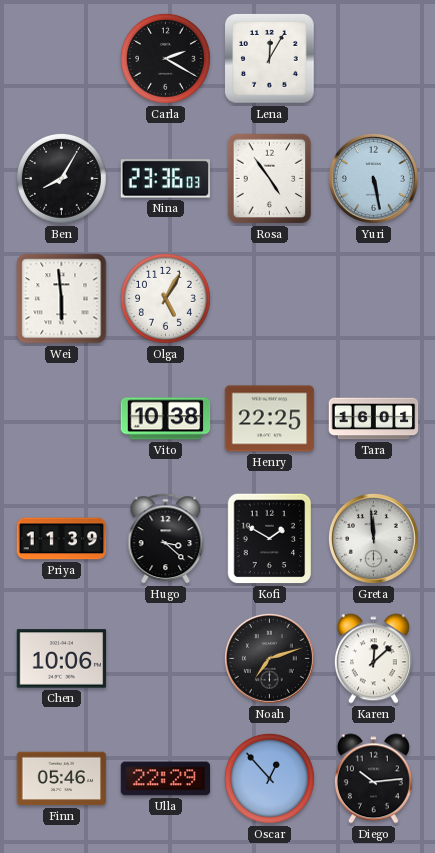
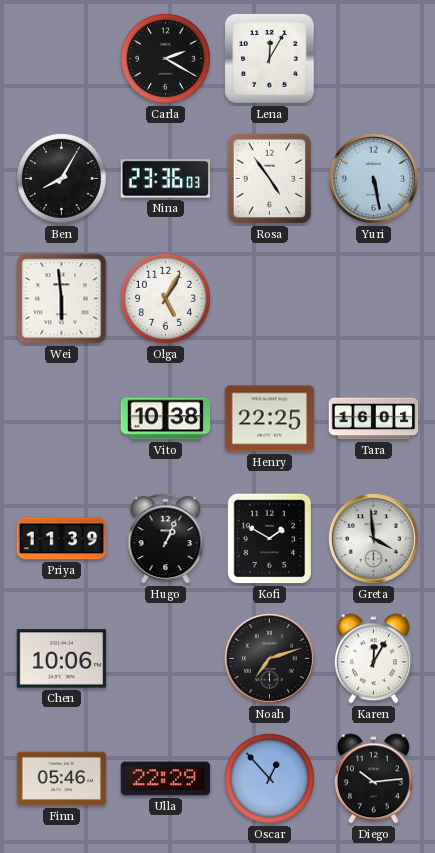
Hugo: 3:22 -> 1:04 (166, 539)
Greta: 11:59 -> 3:59 (373, 538)
Karen: 12:08 -> 12:05 (373, 659)
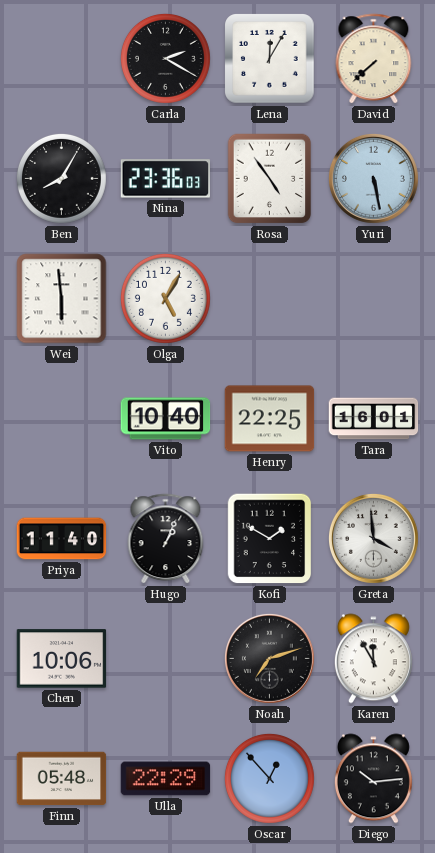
David: none -> 7:38 (374, 59)
Vito: 10:38 -> 10:40 (166, 419)
Priya: 11:39 -> 11:40 (62, 539)
Karen: 12:05 -> 11:55 (373, 659)
Finn: 05:46 -> 05:48 (62, 779)
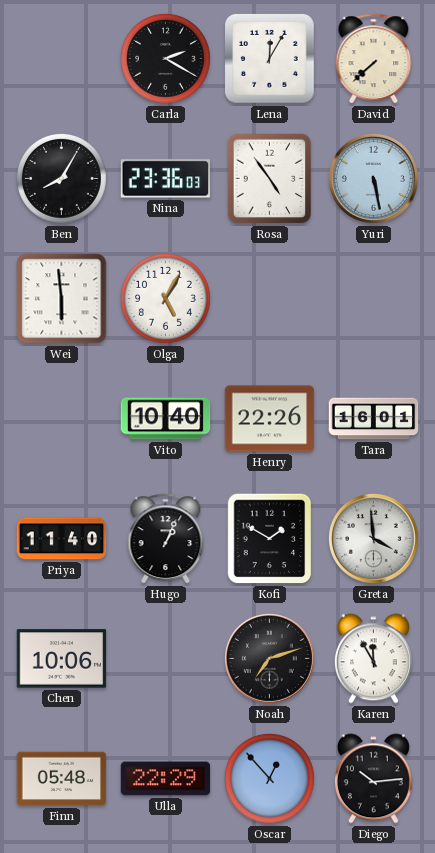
Henry: 22:25 -> 22:26 (270, 419)
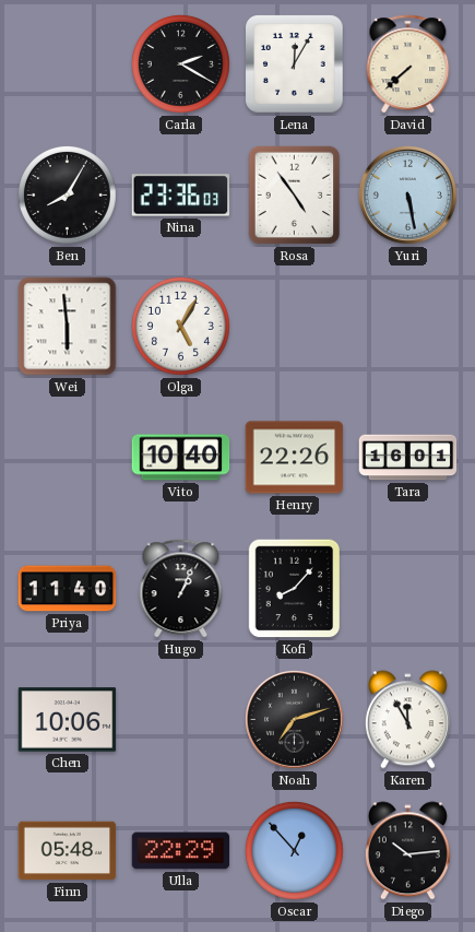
Kofi: 1:50 -> 8:07 (295, 589)
Greta: 3:59 -> none (373, 538)
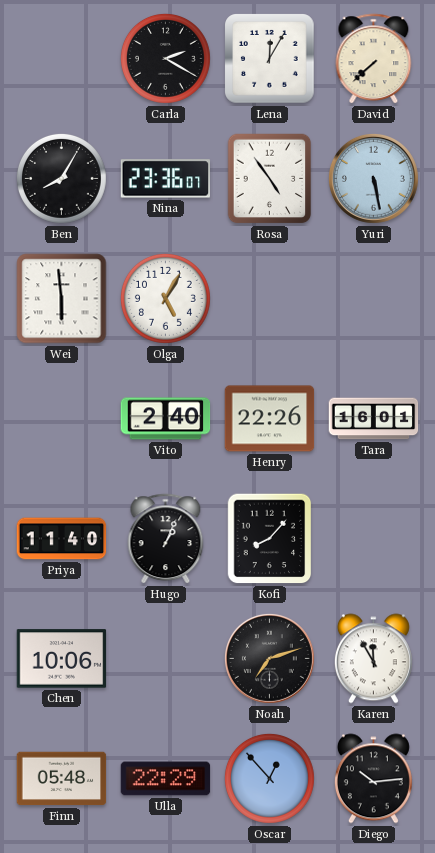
Nina: 23:36:03 -> 23:36:07 (166, 179)
Vito: 10:40 -> 2:40 (166, 419)
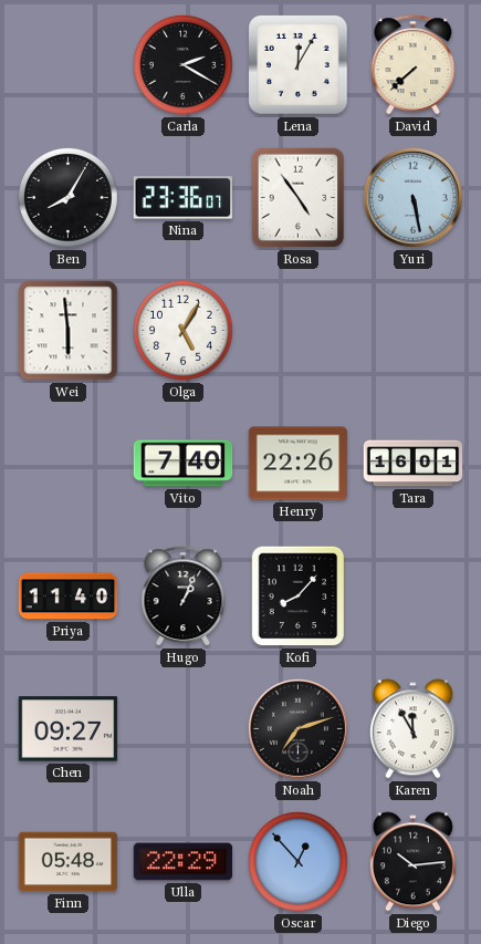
Vito: 2:40 -> 7:40 (184, 464)
Chen: 10:06 -> 09:27 (69, 729)
